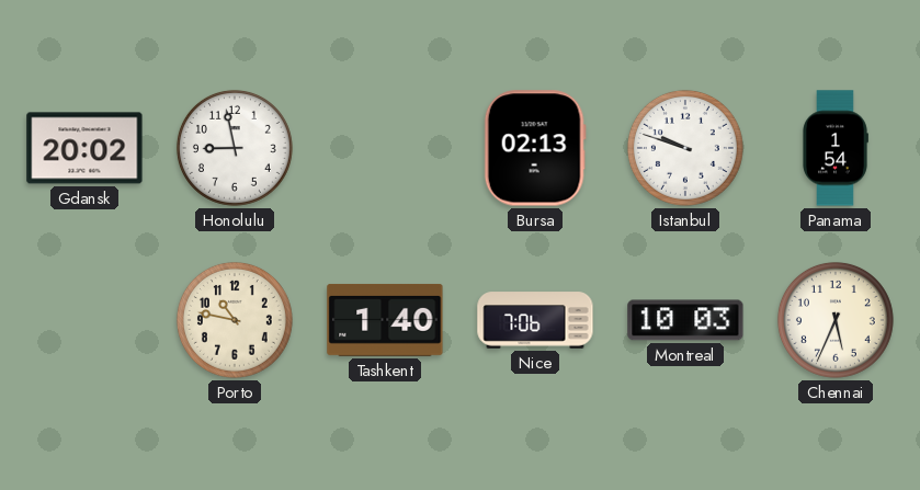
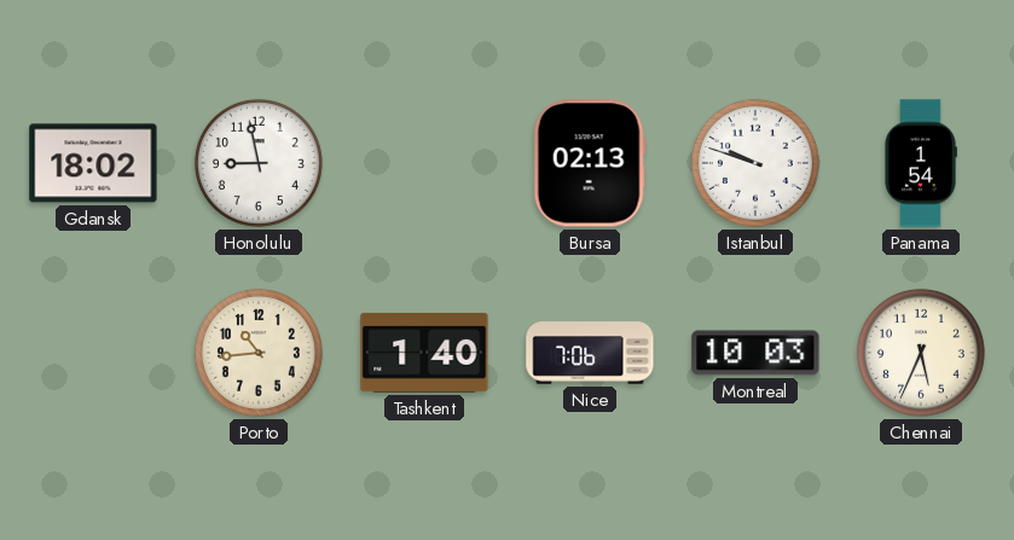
Gdansk: 20:02 -> 18:02 (93, 163)
Porto: 10:47 -> 10:44 (259, 353)
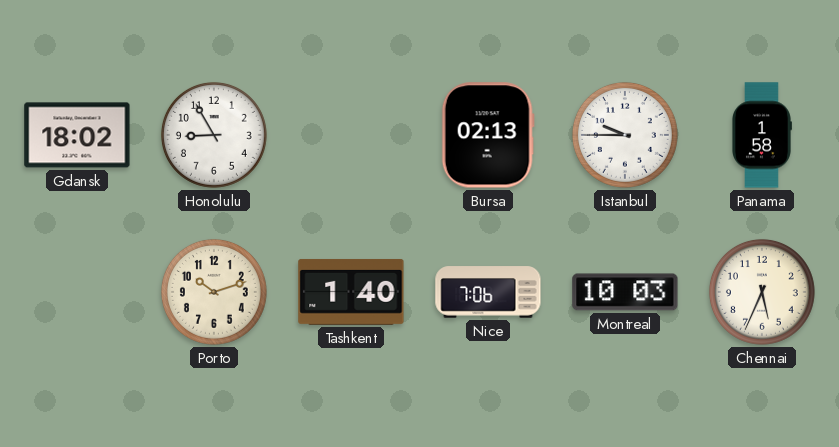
Honolulu: 8:58 -> 8:55 (214, 135)
Istanbul: 9:48 -> 9:45 (625, 135)
Panama: 1:54 -> 1:58 (762, 135)
Porto: 10:44 -> 10:12 (214, 292)
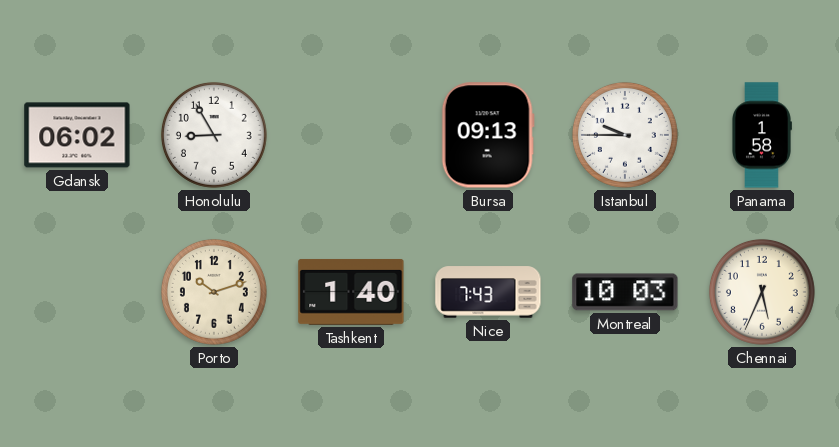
Gdansk: 18:02 -> 06:02 (77, 135)
Bursa: 02:13 -> 09:13 (488, 135)
Nice: 7:06 -> 7:43 (488, 292)
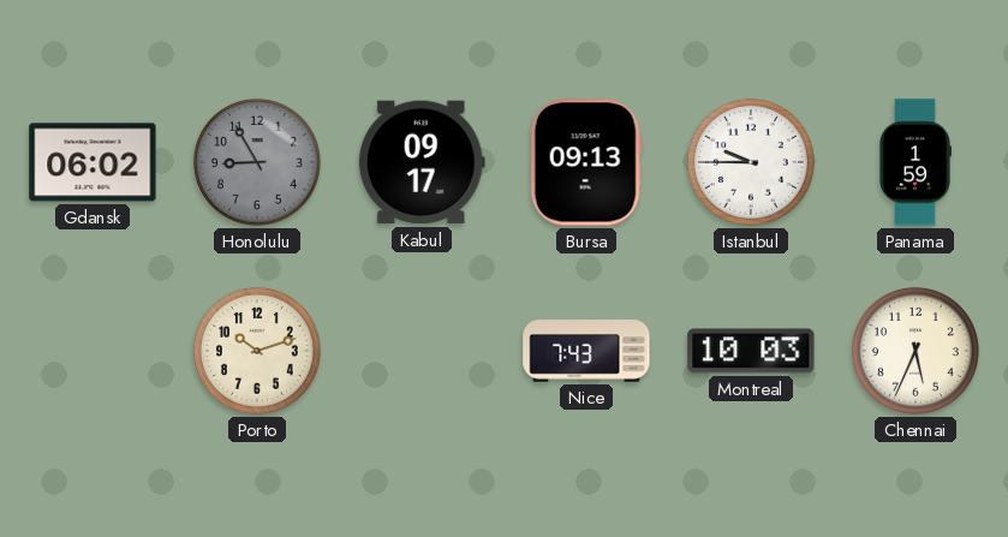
Honolulu dial: white -> grey (257, 162)
Kabul: none -> 09:17 (422, 162)
Panama: 1:58 -> 1:59 (915, 162)
Tashkent: 1:40 -> none (351, 292)
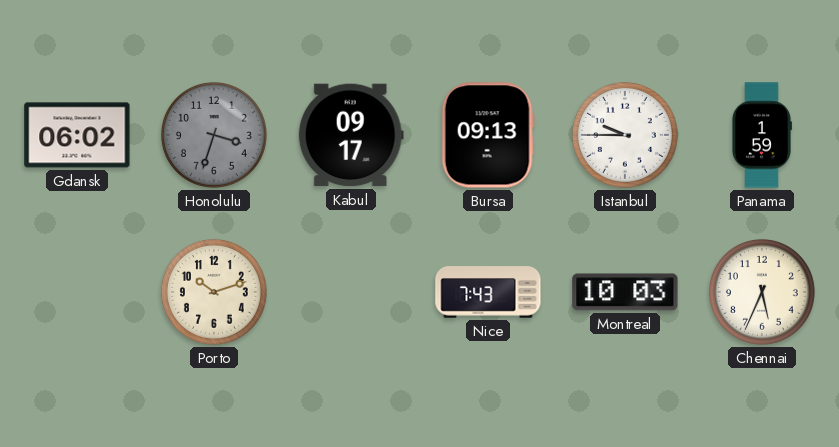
Honolulu: 8:55 -> 3:33 (214, 135)
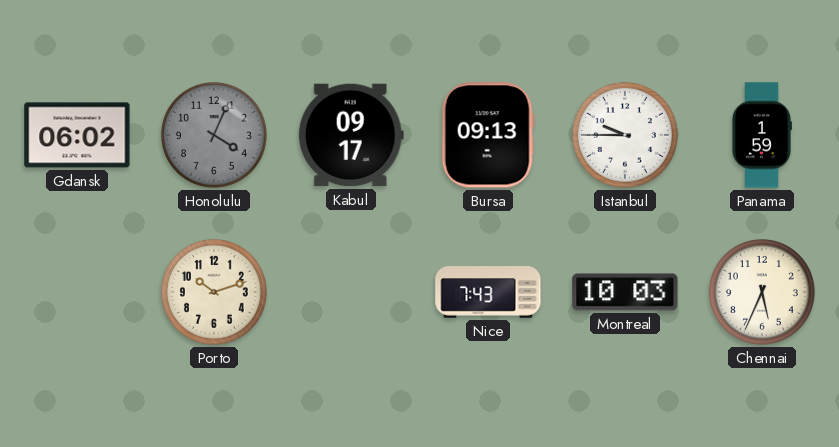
Honolulu: 3:33 -> 4:04 (214, 135)
